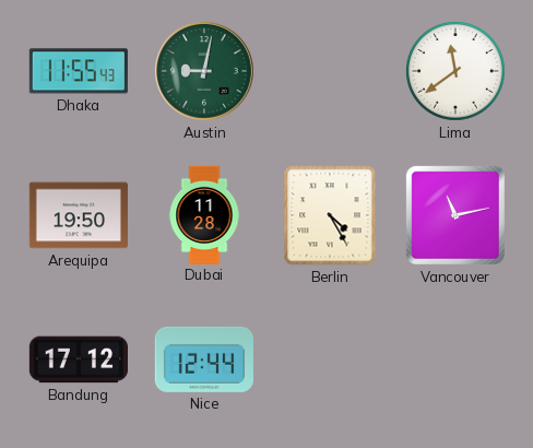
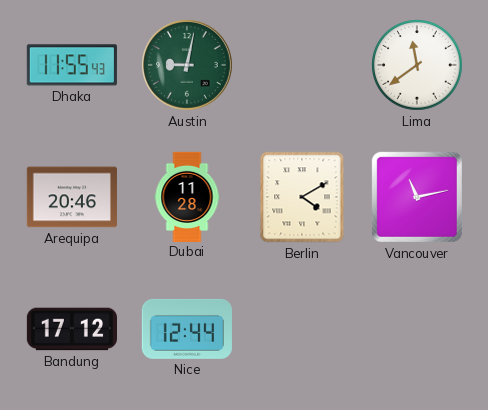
Arequipa: 19:50 -> 20:46 (72, 197)
Berlin: 4:25 -> 4:10 (302, 197)
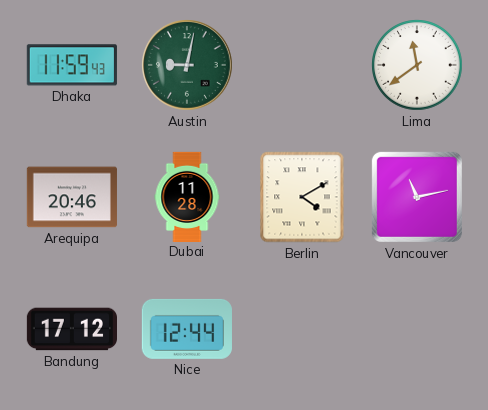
Dhaka: 11:55 -> 11:59 (72, 65)
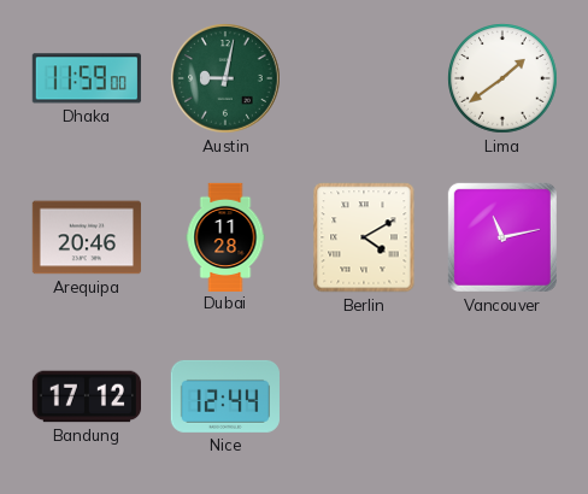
Dhaka: 11:59:43 -> 11:59:00 (87, 78)
Lima: 11:39 -> 1:39 (502, 78)
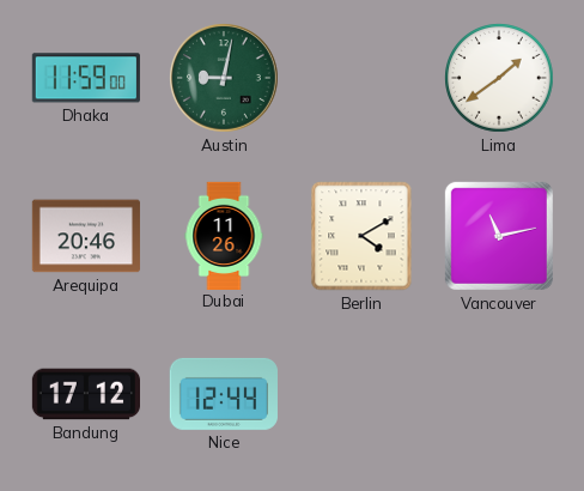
Dubai: 11:28 -> 11:26 (224, 235)
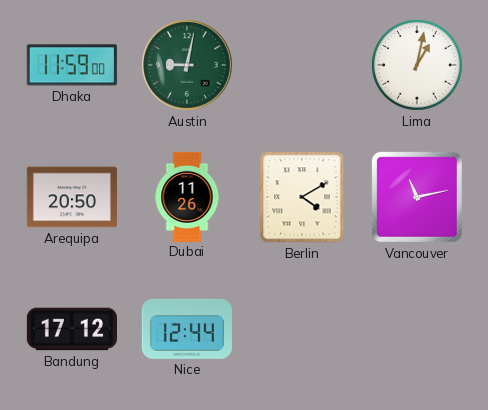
Lima: 1:39 -> 1:02 (417, 65)
Arequipa: 20:46 -> 20:50 (72, 197)
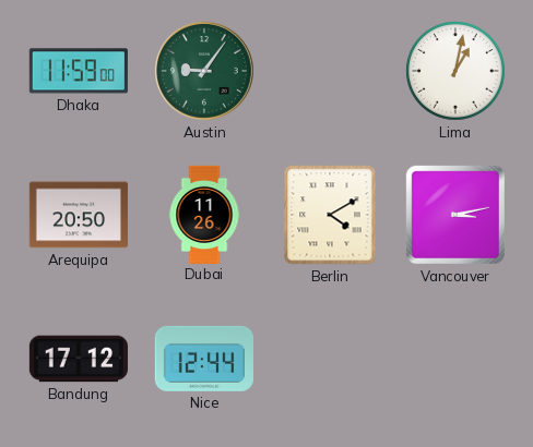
Austin: 9:02 -> 9:06 (205, 72)
Vancouver: 11:13 -> 3:13 (455, 215)
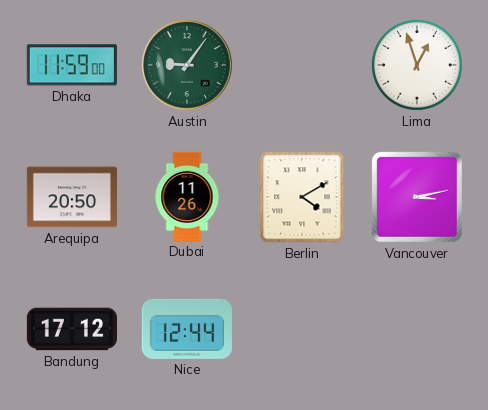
Lima: 1:02 -> 12:57 (417, 65)
